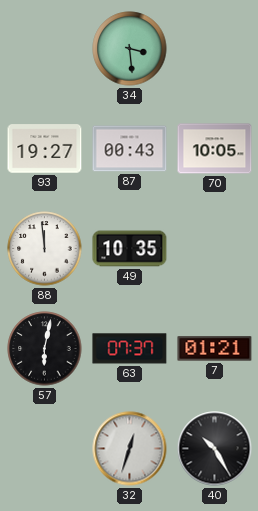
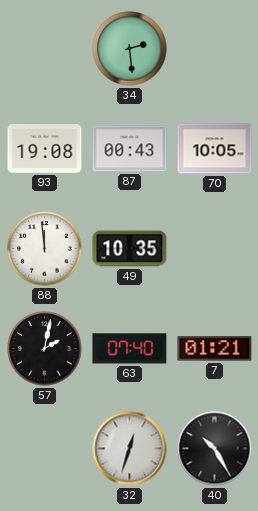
34: 3:29 -> 2:29 (130, 49)
93: 19:27 -> 19:08 (45, 149)
57: 6:02 -> 2:02 (45, 349)
63: 07:37 -> 07:40 (130, 349)
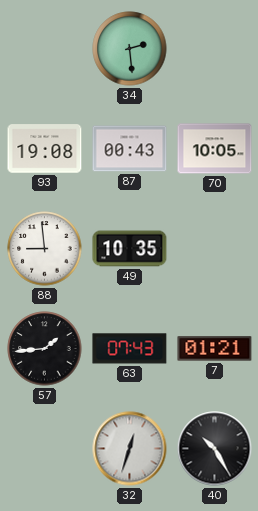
88: 11:59 -> 8:59 (45, 249)
57: 2:02 -> 1:44 (45, 349)
63: 07:40 -> 07:43 (130, 349)
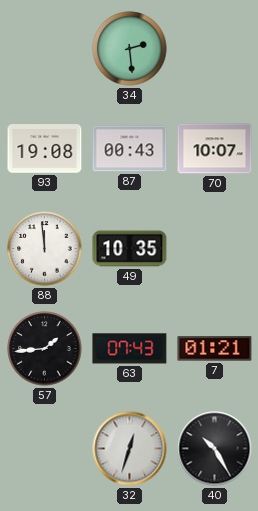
70: 10:05 -> 10:07 (215, 149)
88: 8:59 -> 11:59 (45, 249)
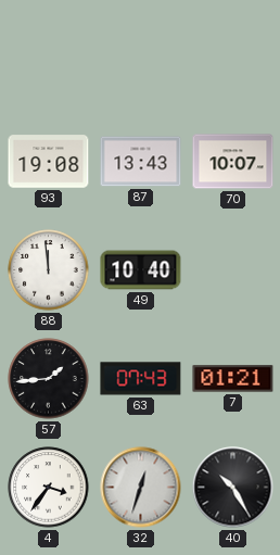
34: 2:29 -> none (130, 49)
87: 00:43 -> 13:43 (141, 162)
49: 10:35 -> 10:40 (141, 270)
4: none -> 3:36 (49, 488)
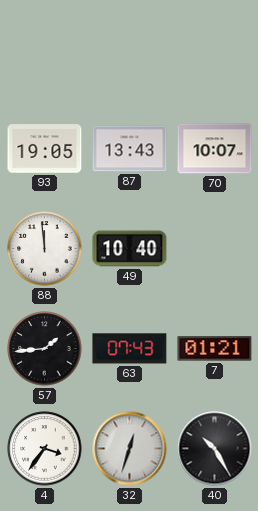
93: 19:08 -> 19:05 (45, 149)
